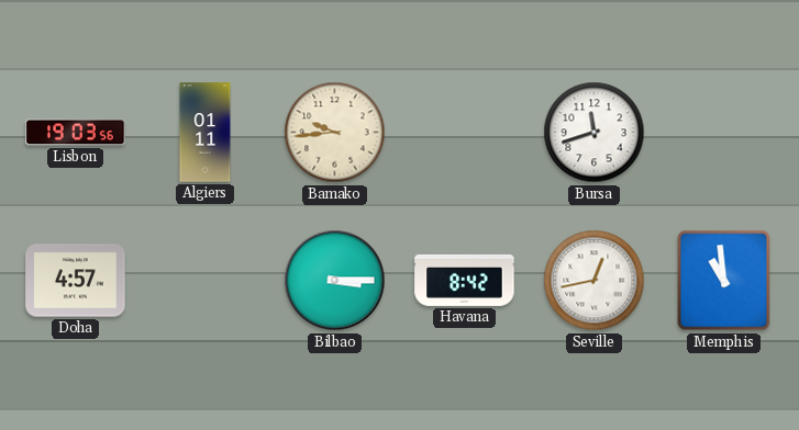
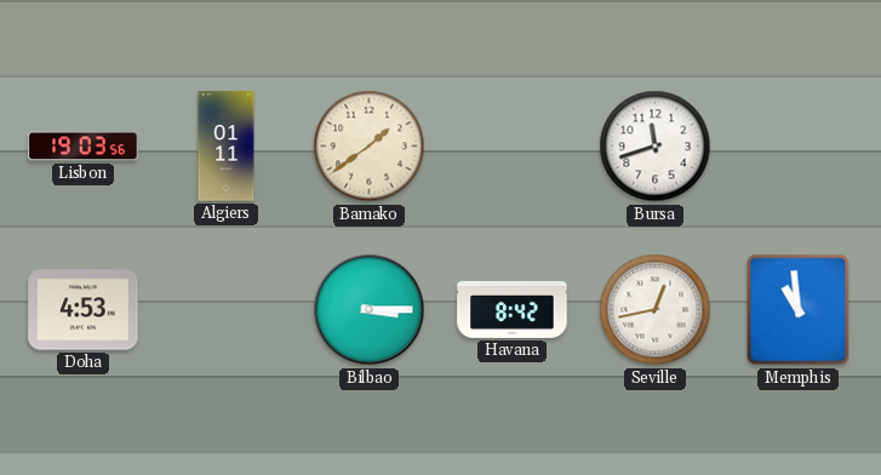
Bamako: 9:44 -> 1:39 (370, 147)
Doha: 4:57 -> 4:53 (84, 310)
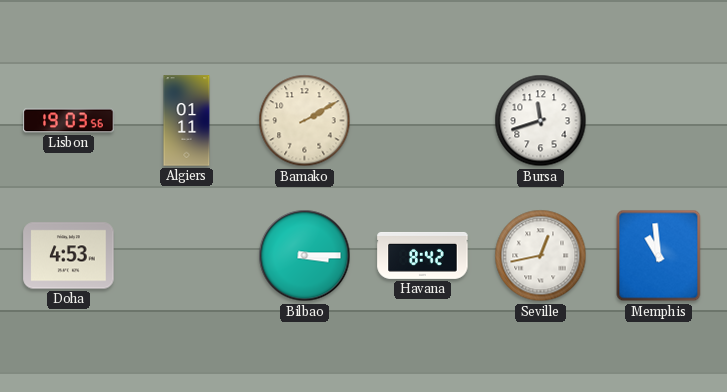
Bamako: 1:39 -> 2:10 (305, 121)
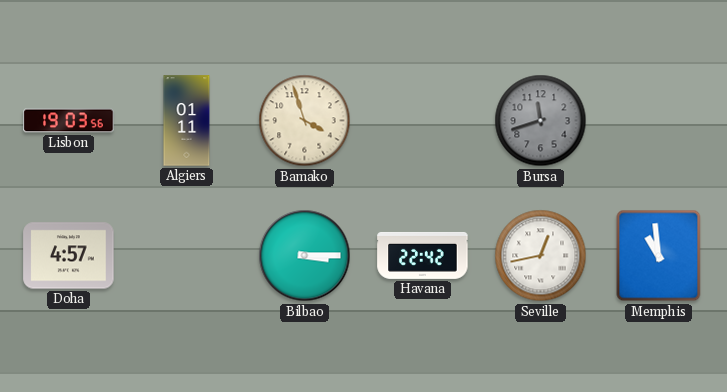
Bamako: 2:10 -> 3:57 (305, 121)
Bursa dial: white -> grey (541, 121)
Doha: 4:53 -> 4:57 (69, 256)
Havana: 8:42 -> 22:42 (423, 255)
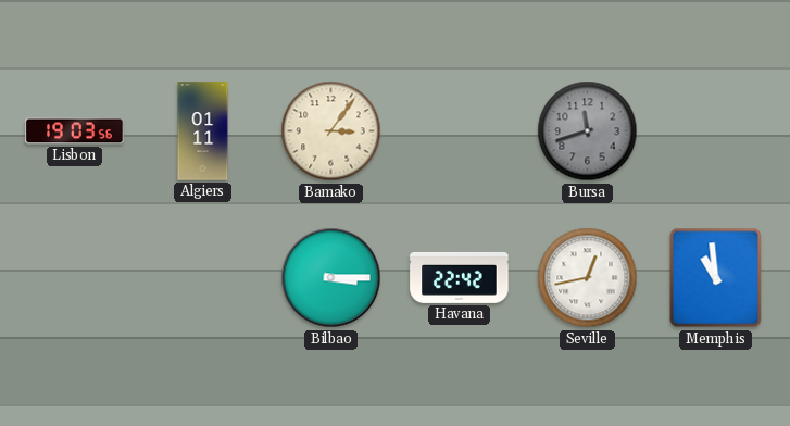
Bamako: 3:57 -> 3:06 (331, 131)
Doha: 4:57 -> none (69, 256)
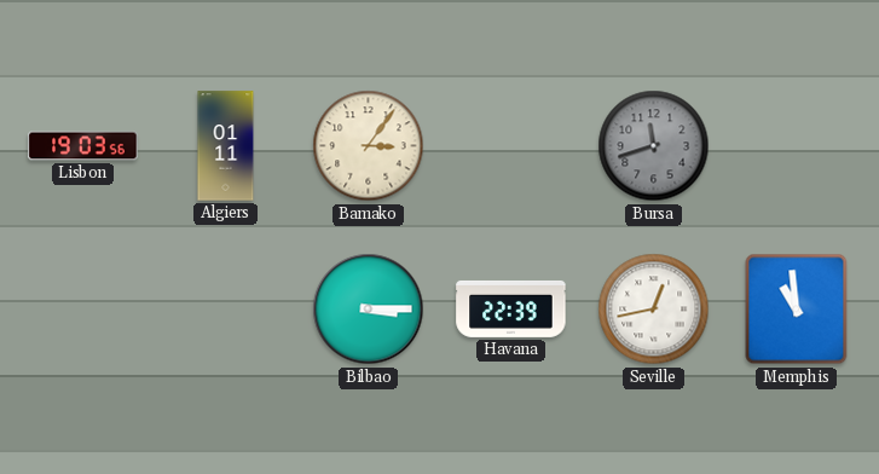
Havana: 22:42 -> 22:39 (511, 308)
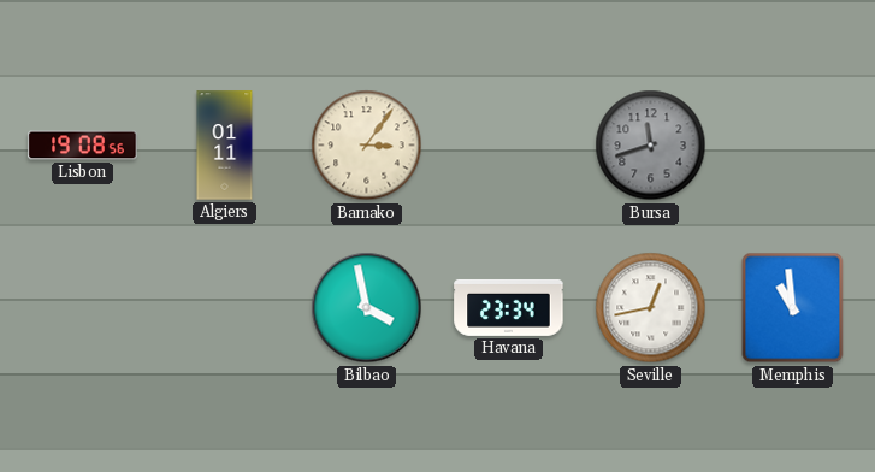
Lisbon: 19:03 -> 19:08 (83, 146)
Bilbao: 3:15 -> 3:58 (367, 308)
Havana: 22:39 -> 23:34 (509, 307)
